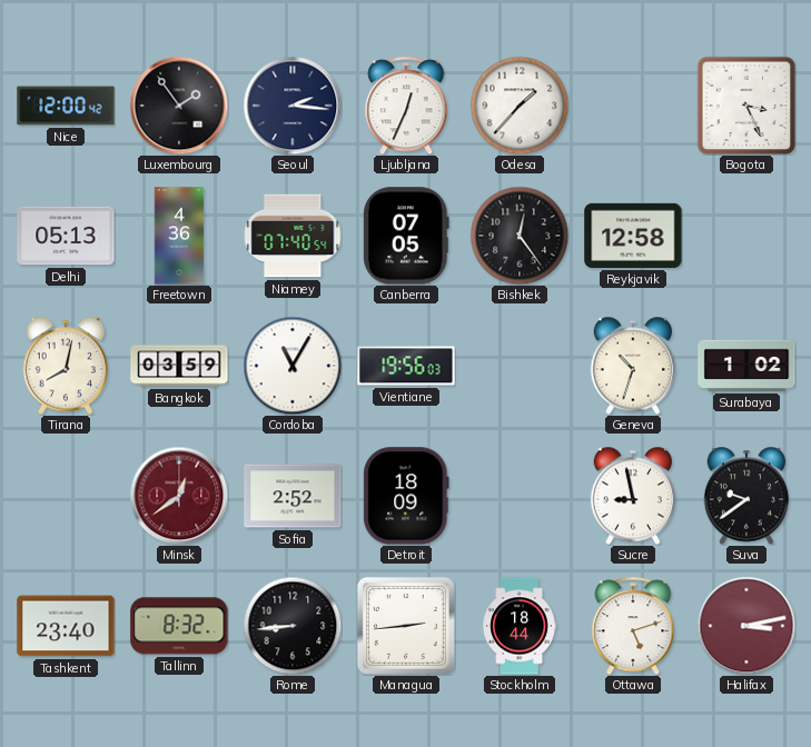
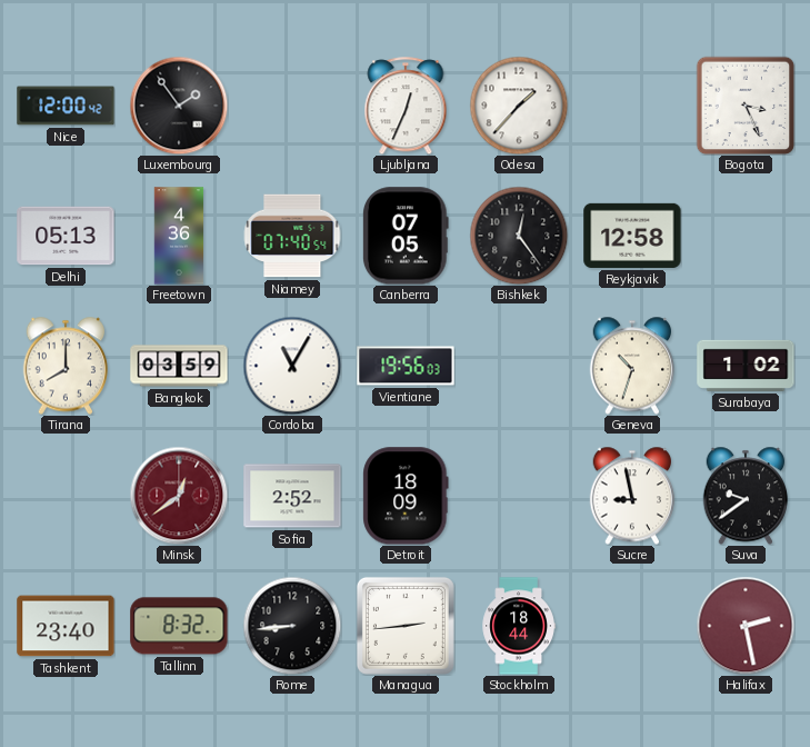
Seoul: 2:16 -> none (293, 106)
Tirana: 8:02 -> 8:00 (66, 366)
Ottawa: 5:12 -> none (633, 626)
Halifax: 3:13 -> 2:28 (746, 626)
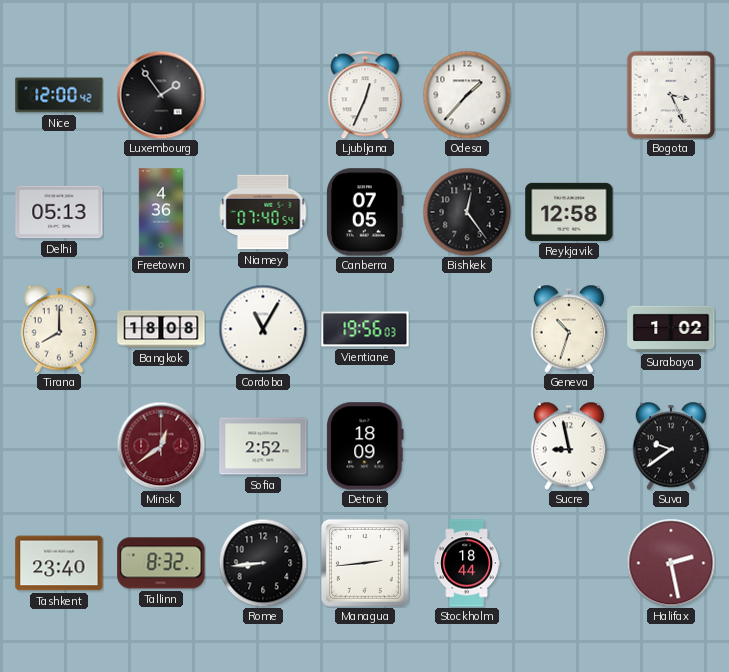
Bangkok: 03:59 -> 18:08 (161, 329)
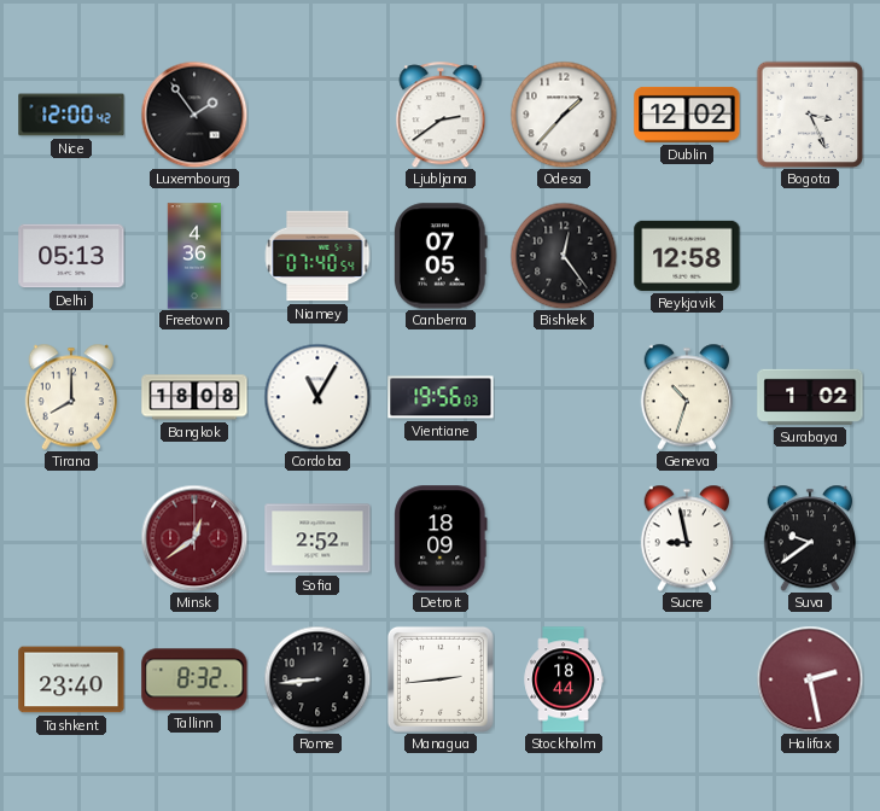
Ljubljana: 12:34 -> 2:39 (441, 115)
Dublin: none -> 12:02 (687, 115)
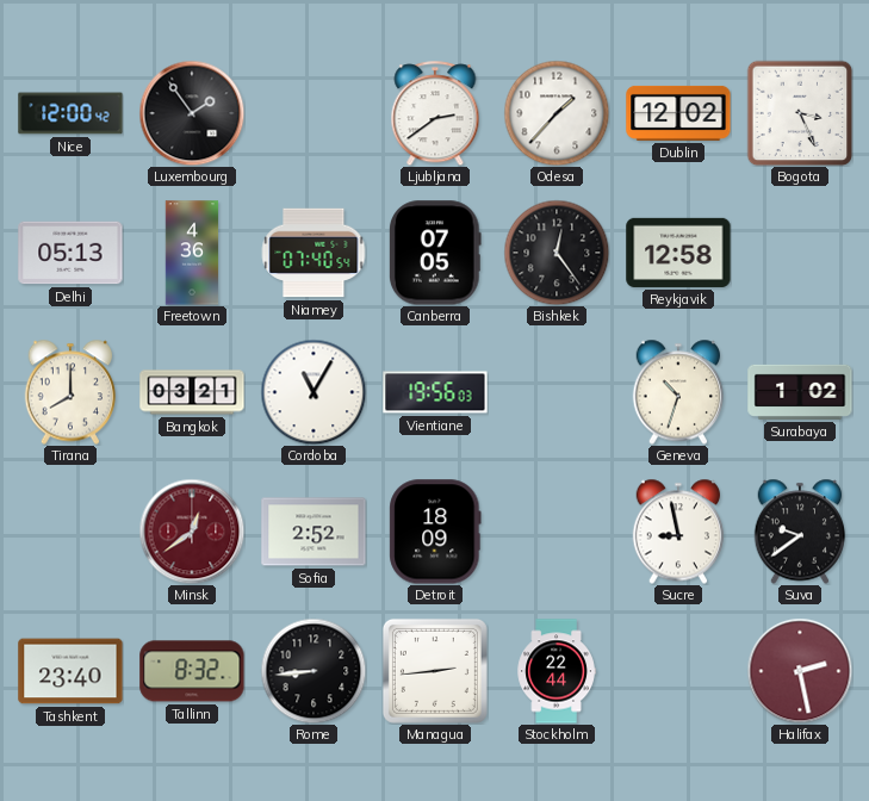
Bangkok: 18:08 -> 03:21 (192, 392)
Stockholm: 18:44 -> 22:44 (557, 671)
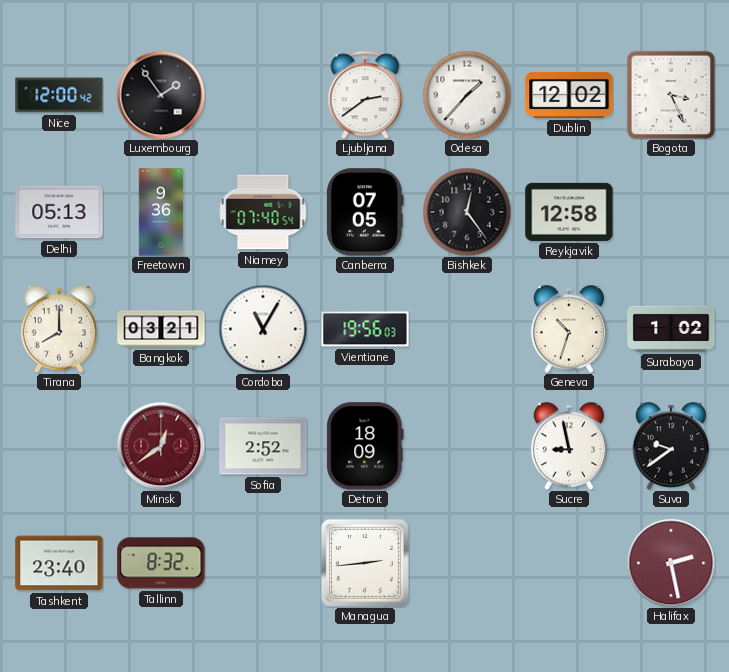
Freetown: 4:36 -> 9:36 (161, 212)
Rome: 8:44 -> none (314, 671)
Stockholm: 22:44 -> none (557, 671)
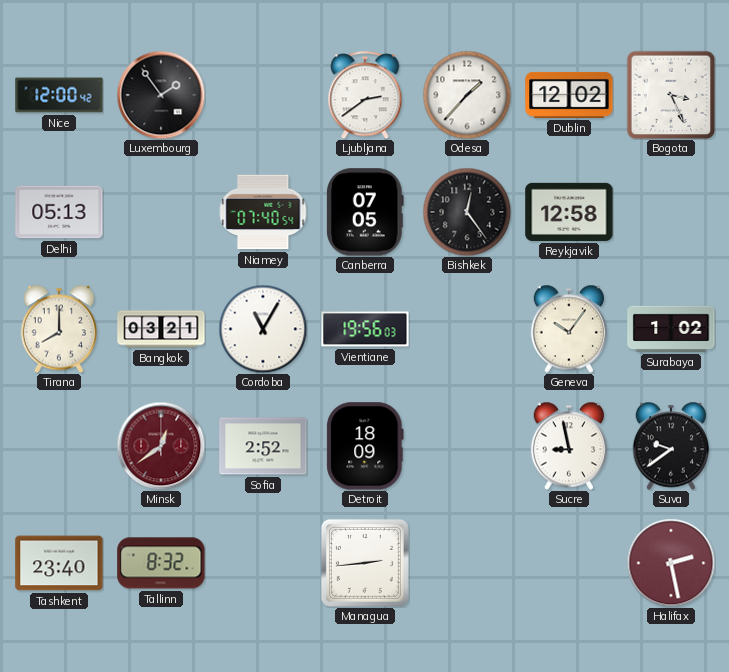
Freetown: 9:36 -> none (161, 212)
Geneva: 10:33 -> 10:06 (569, 329)
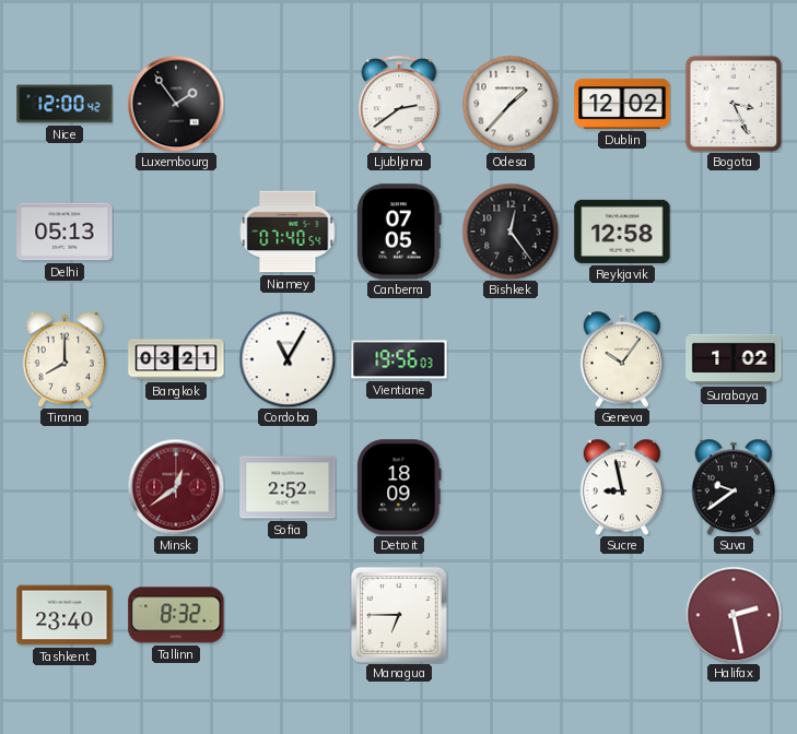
Managua: 2:44 -> 6:45 (399, 615)
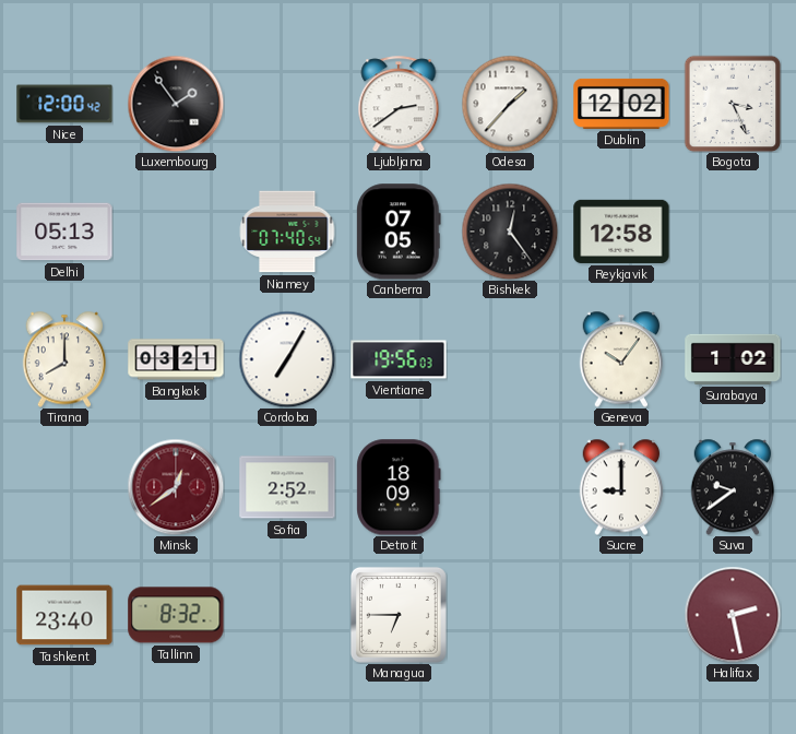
Cordoba: 11:05 -> 7:05 (287, 359)
Sucre: 8:58 -> 9:00 (621, 487)
